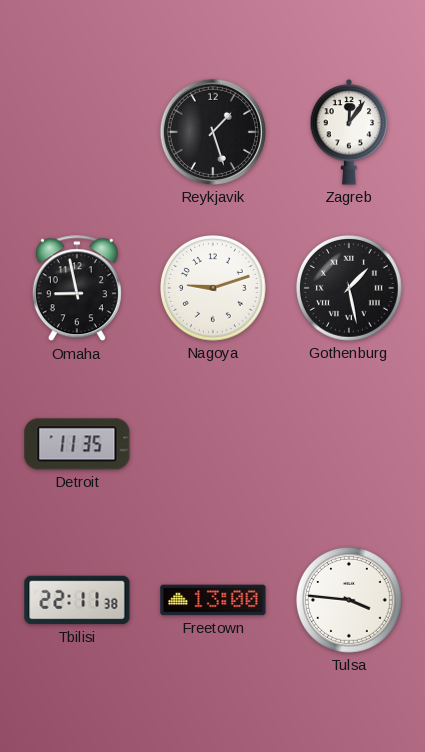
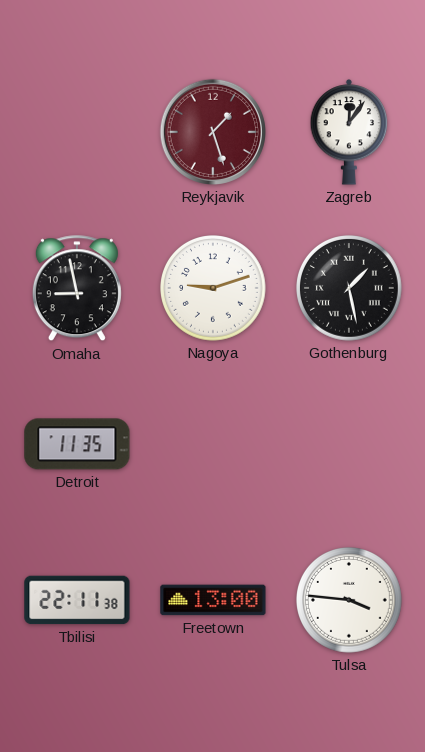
Reykjavik dial: black -> burgundy (213, 132)
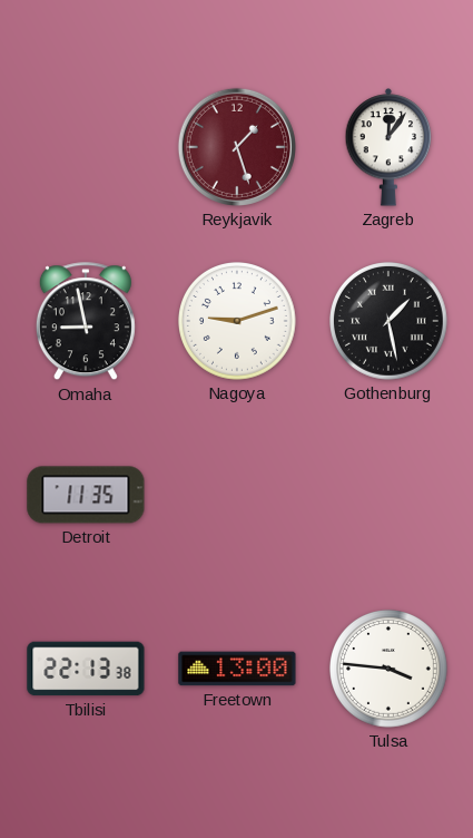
Tbilisi: 22:11 -> 22:13 (86, 669)
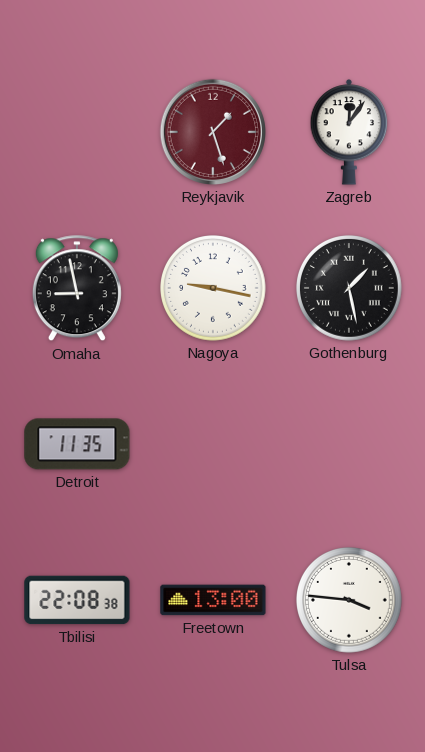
Nagoya: 9:12 -> 9:17 (214, 289)
Tbilisi: 22:13 -> 22:08 (77, 600)
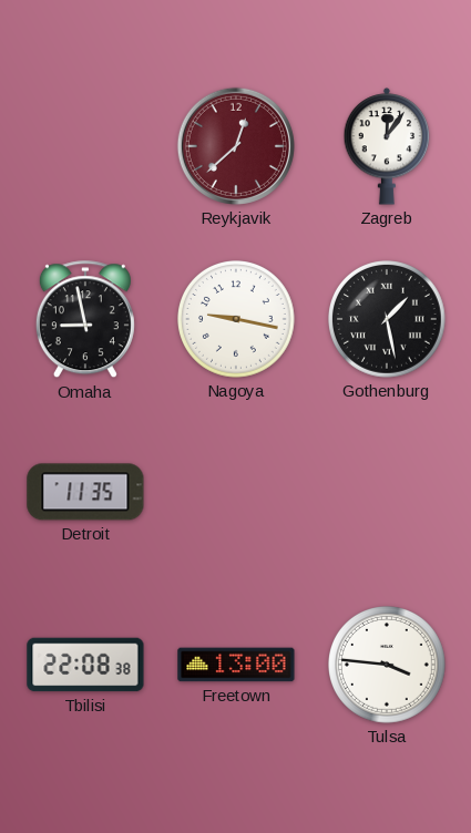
Reykjavik: 1:27 -> 12:38 (236, 146)
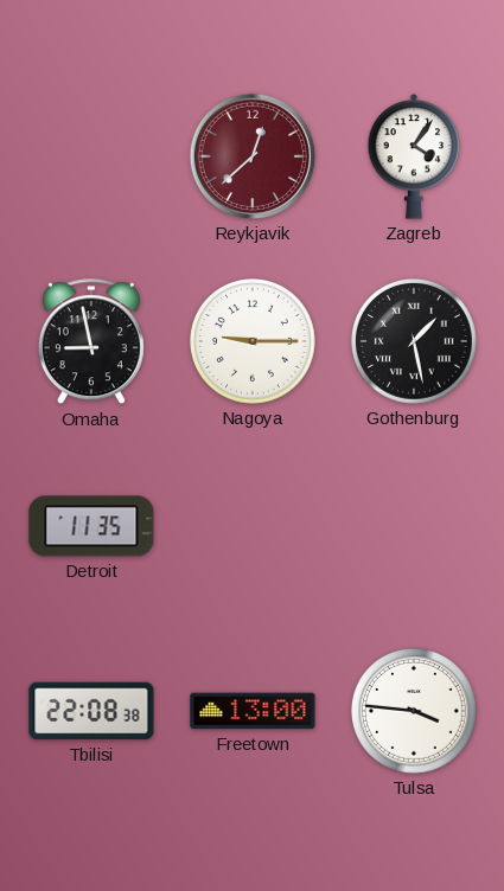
Zagreb: 12:06 -> 4:06 (414, 156)
Nagoya: 9:17 -> 9:15 (254, 342)
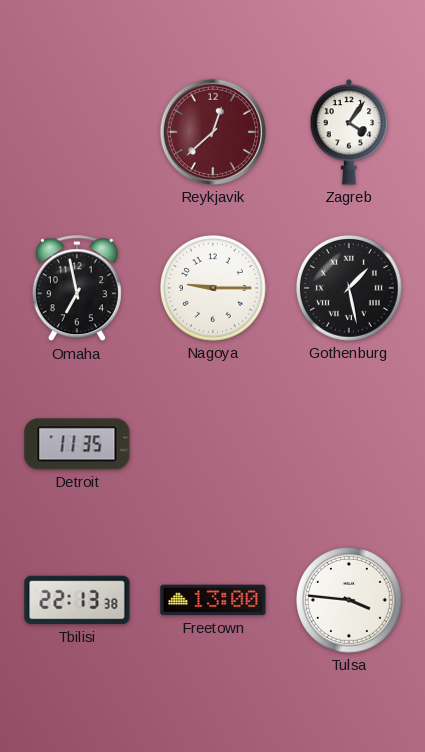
Omaha: 8:58 -> 6:58 (77, 289)
Tbilisi: 22:08 -> 22:13 (77, 600)
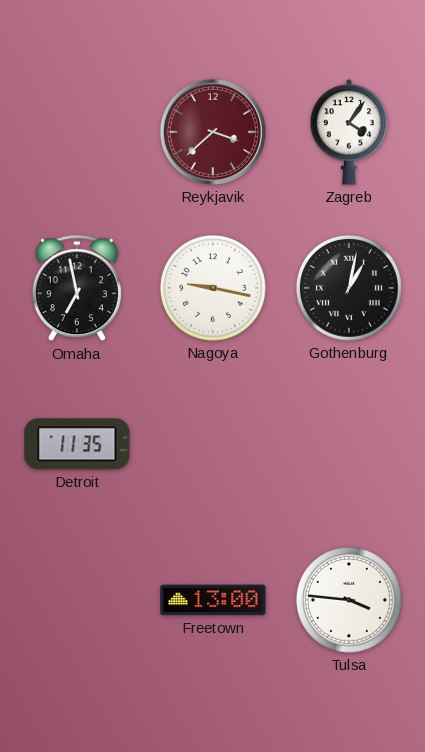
Reykjavik: 12:38 -> 3:38 (213, 132)
Nagoya: 9:15 -> 9:17 (214, 289)
Gothenburg: 1:28 -> 1:02 (350, 289)
Tbilisi: 22:13 -> none (77, 600)
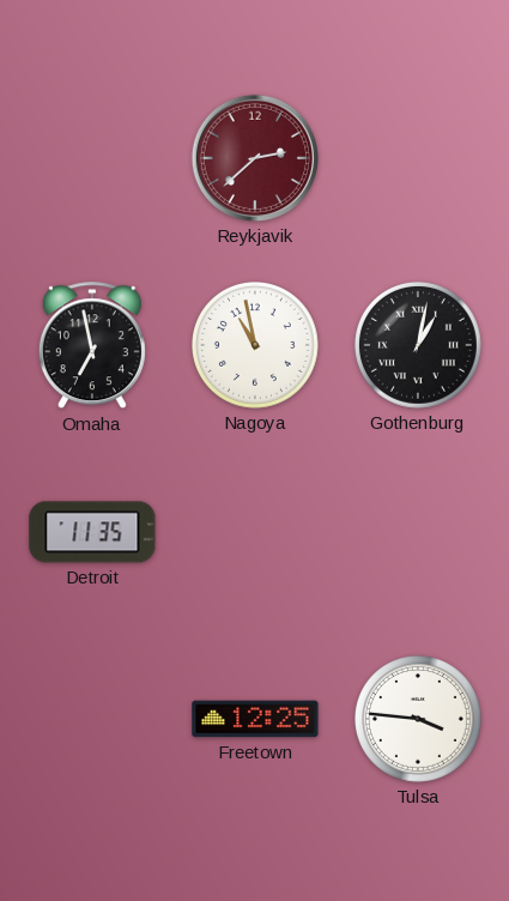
Reykjavik: 3:38 -> 2:38 (255, 158)
Zagreb: 4:06 -> none (349, 132)
Nagoya: 9:17 -> 10:58 (256, 346)
Freetown: 13:00 -> 12:25 (255, 719)
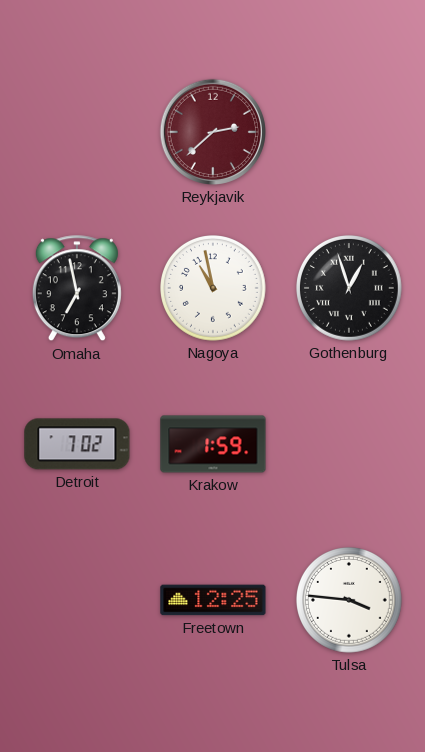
Gothenburg: 1:02 -> 12:57 (350, 289)
Detroit: 11:35 -> 7:02 (77, 444)
Krakow: none -> 1:59 (213, 444)
